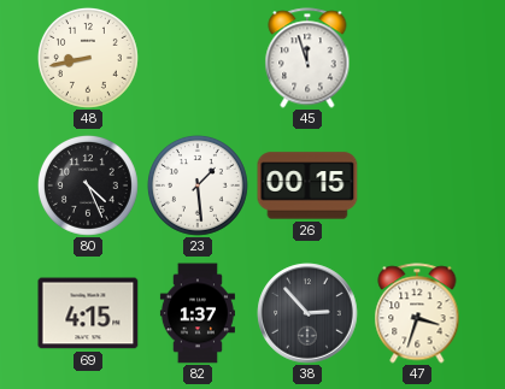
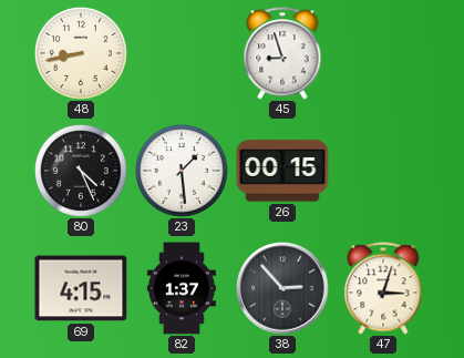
45: 11:57 -> 8:57 (282, 53)
47: 3:33 -> 3:03 (383, 288)
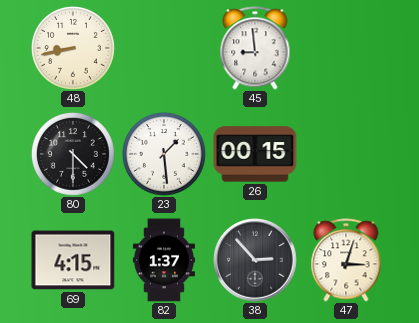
45: 8:57 -> 8:59 (255, 48)
80: 4:26 -> 4:30 (73, 154)
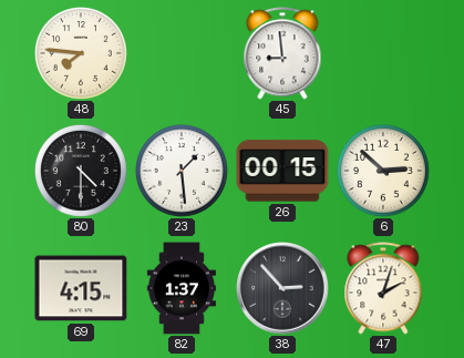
48: 8:43 -> 7:46 (81, 53)
6: none -> 2:52 (383, 171)
47: 3:03 -> 2:03 (383, 288)
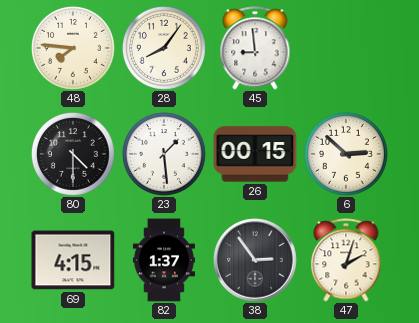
28: none -> 8:06 (164, 48)
38: 2:53 -> 2:54 (255, 260)
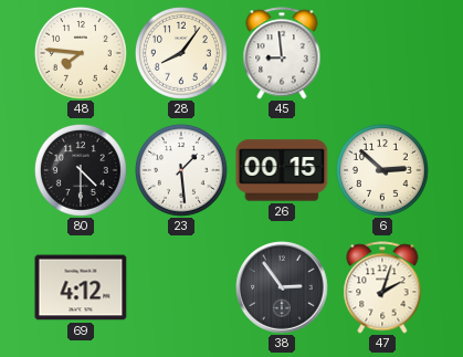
69: 4:15 -> 4:12 (81, 287)
82: 1:37 -> none (164, 260)
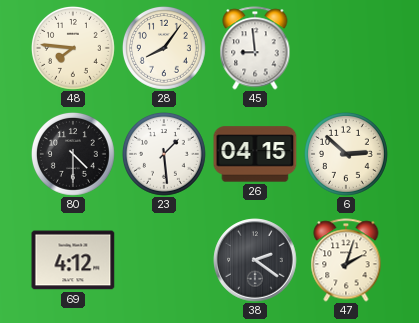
26: 00:15 -> 04:15 (255, 154)
38: 2:54 -> 2:21 (255, 260)
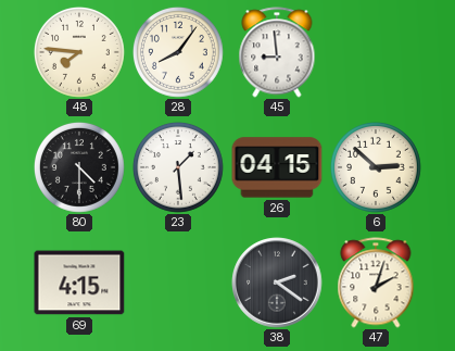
69: 4:12 -> 4:15 (79, 283)
